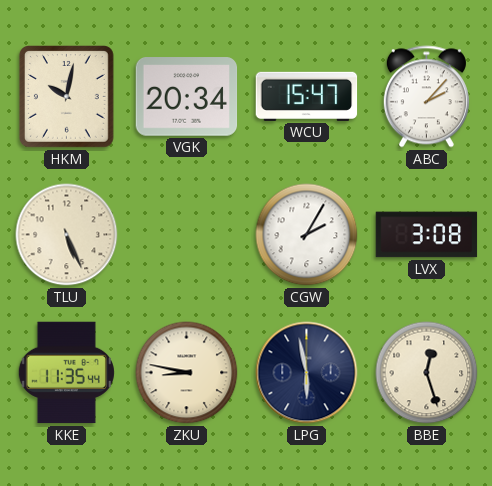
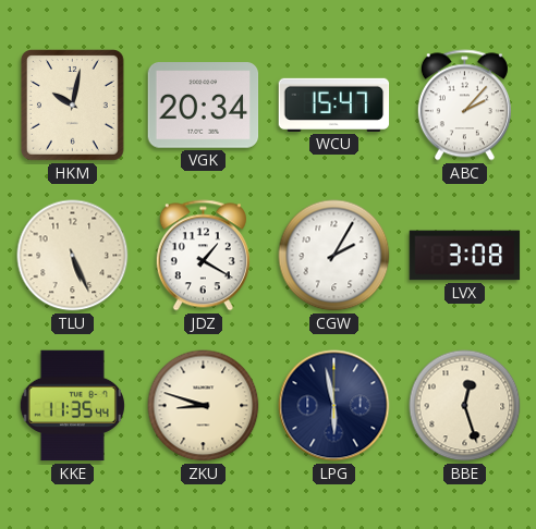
JDZ: none -> 1:20 (203, 256)
ZKU: 8:47 -> 8:48 (204, 406)
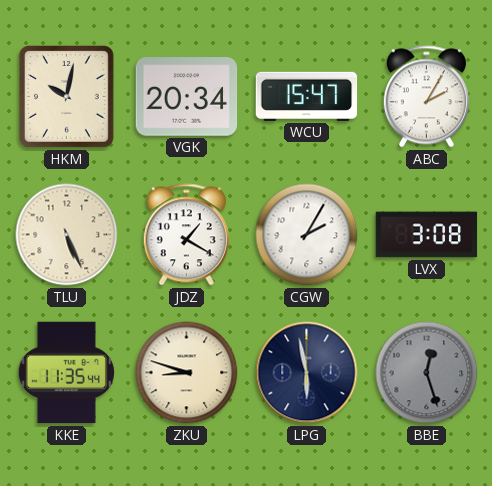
ABC: 2:07 -> 2:05 (426, 97)
BBE dial: cream -> grey (427, 373)
